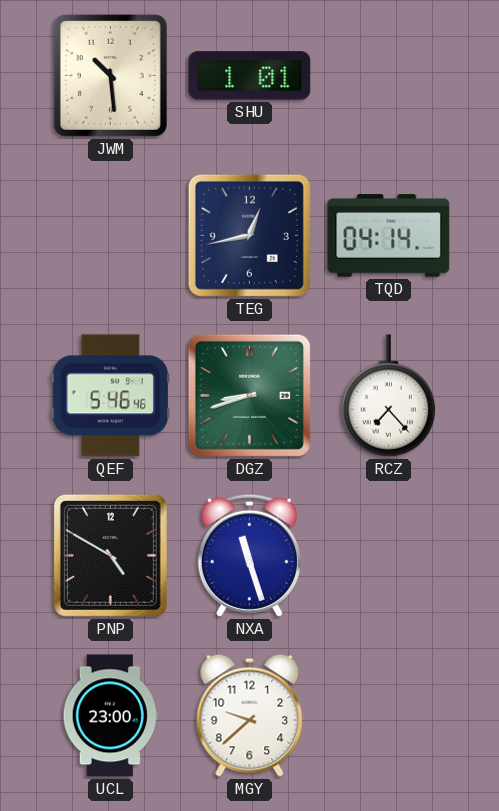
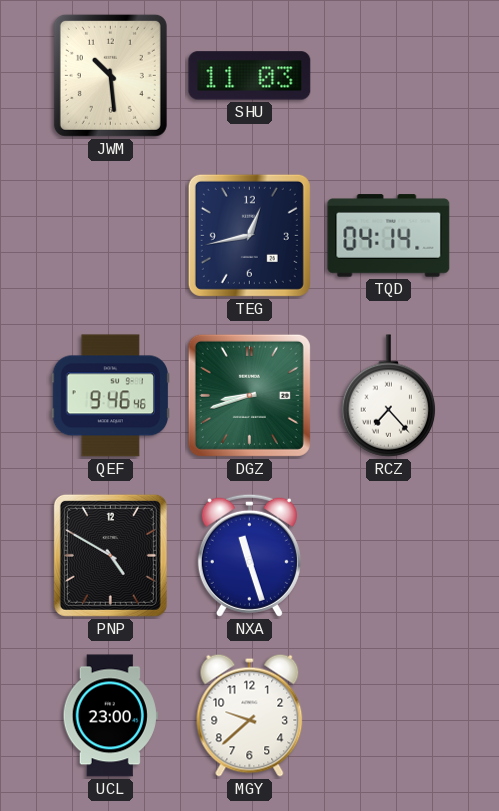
SHU: 1:01 -> 11:03 (250, 76)
QEF: 5:46 -> 9:46 (110, 396)
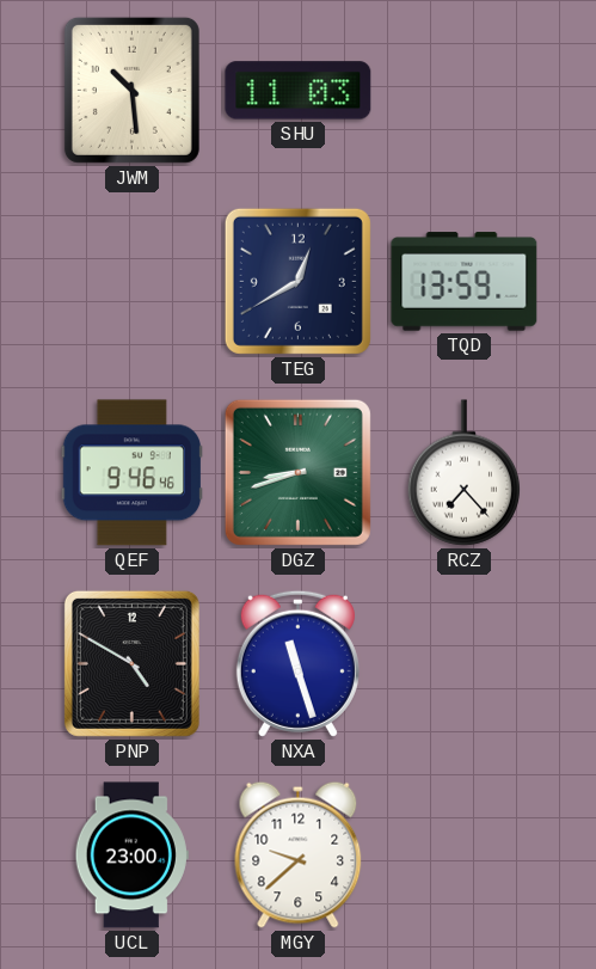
TEG: 12:43 -> 12:40 (297, 281)
TQD: 04:14 -> 13:59 (465, 282)
